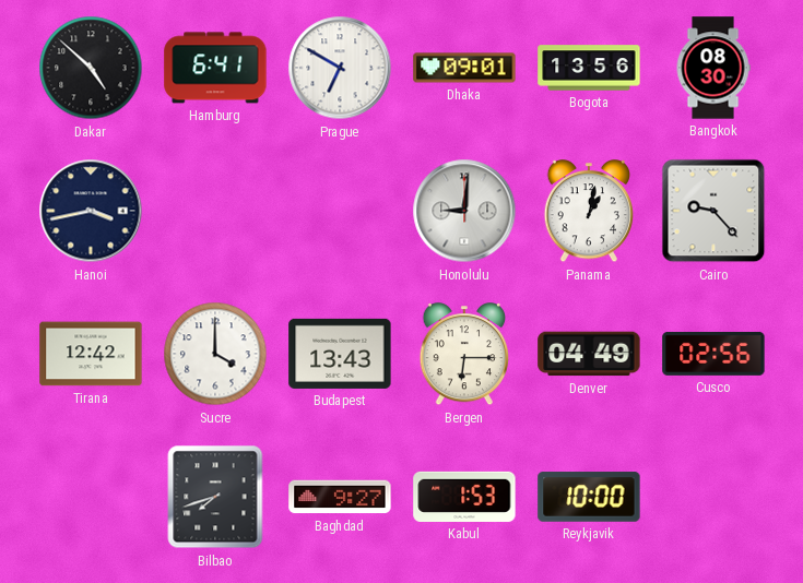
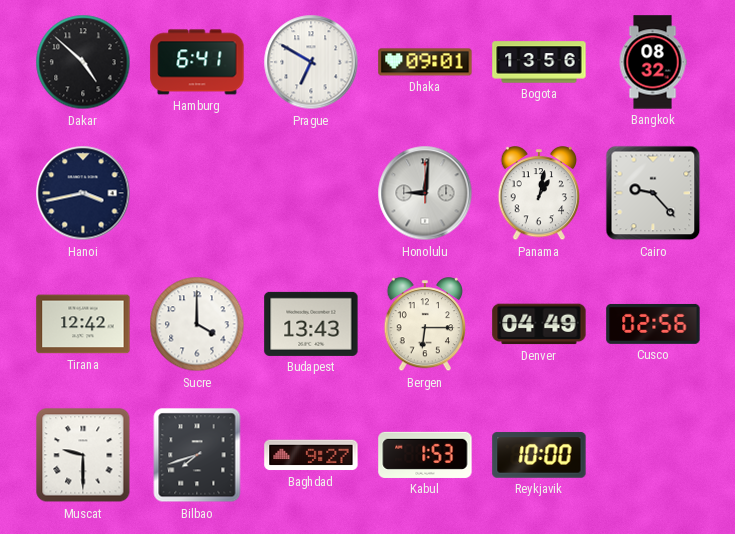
Bangkok: 08:30 -> 08:32 (653, 62)
Muscat: none -> 9:30 (83, 455)
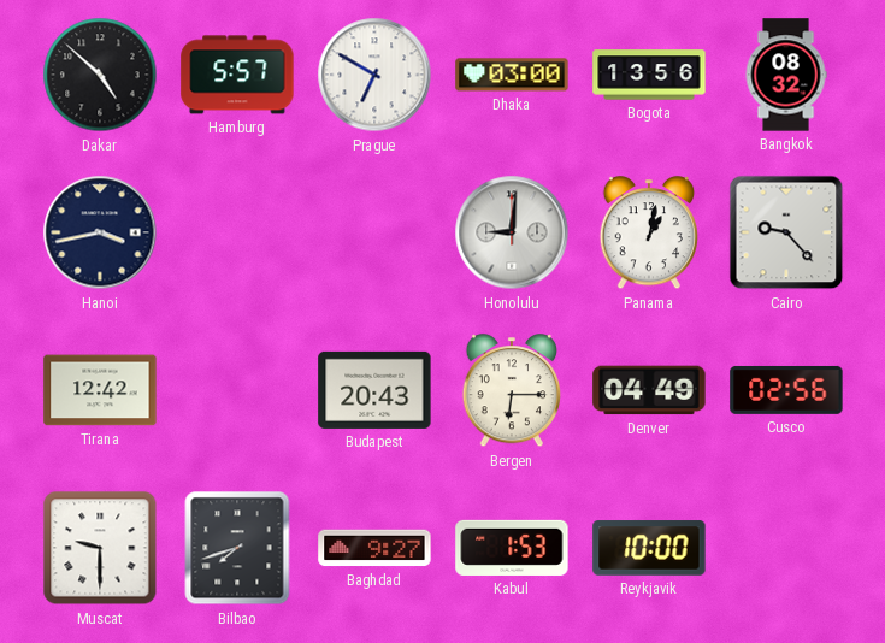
Hamburg: 6:41 -> 5:57 (237, 75)
Dhaka: 09:01 -> 03:00 (512, 75)
Sucre: 4:00 -> none (197, 324)
Budapest: 13:43 -> 20:43 (374, 390)
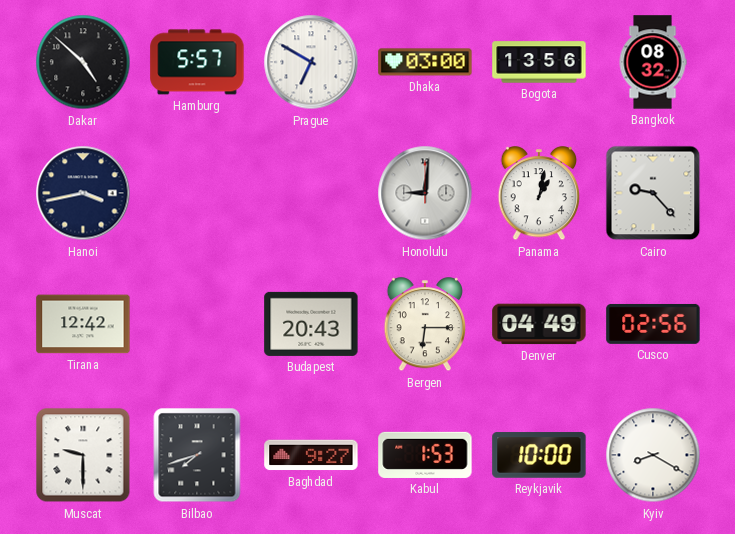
Kyiv: none -> 8:20 (653, 455)
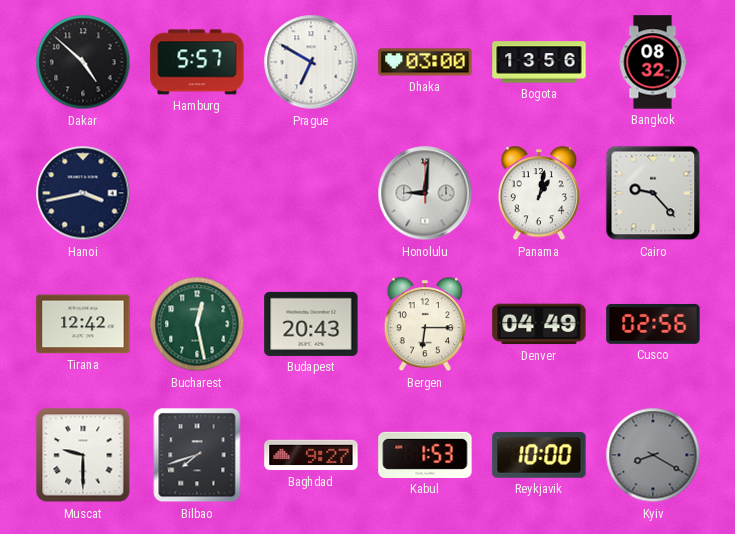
Bucharest: none -> 12:28 (197, 324)
Kyiv dial: white -> grey (653, 455)
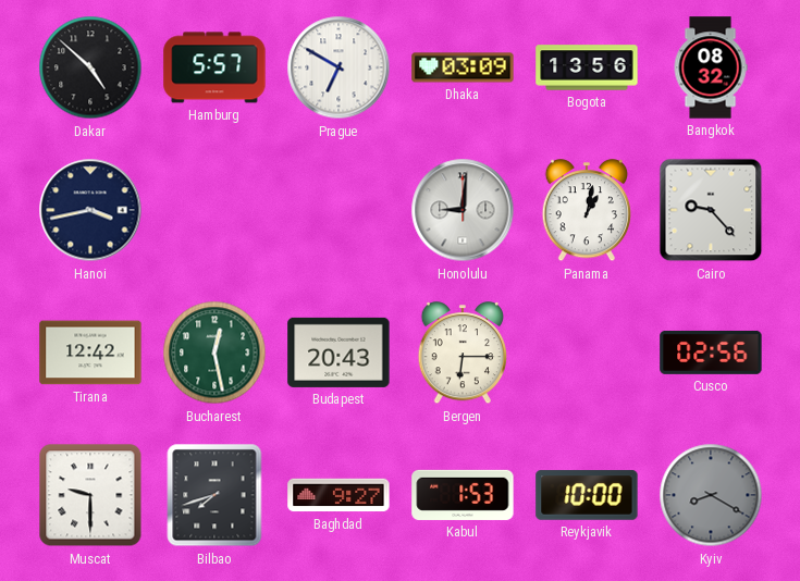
Dhaka: 03:00 -> 03:09 (463, 67)
Denver: 04:49 -> none (539, 324)
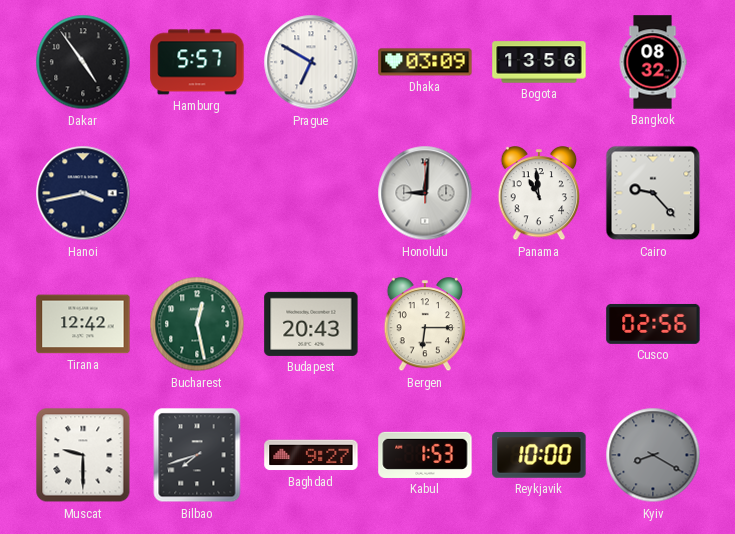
Dakar: 4:52 -> 4:54 (83, 62)
Panama: 1:02 -> 10:59 (538, 194)
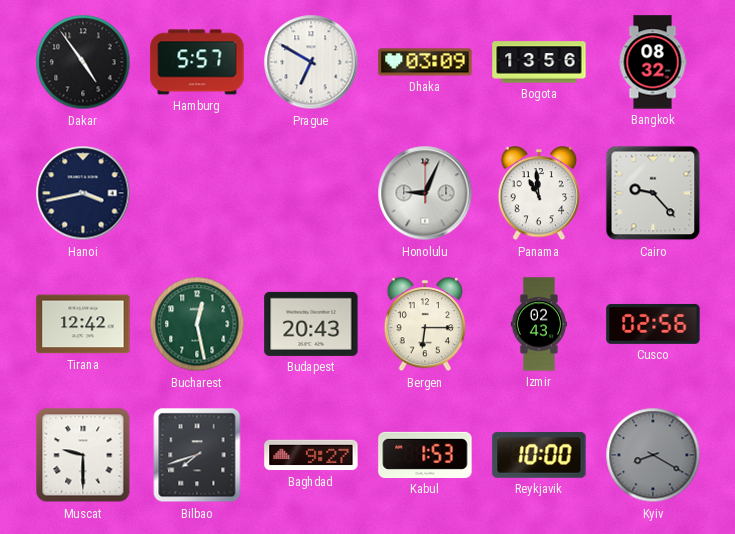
Honolulu: 9:01 -> 9:04 (425, 193)
Izmir: none -> 02:43 (538, 324)
